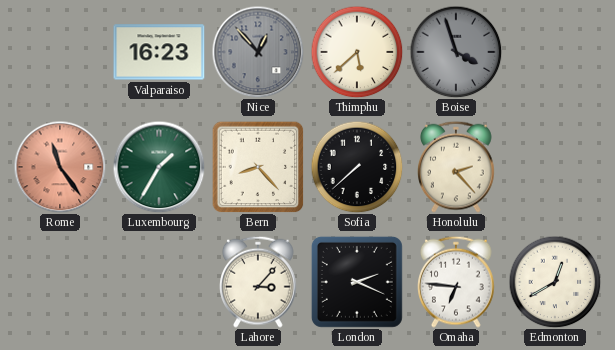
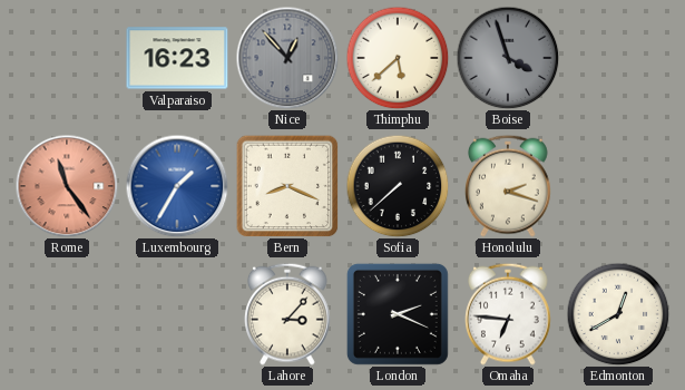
Luxembourg dial: green -> blue (177, 186)
Bern: 8:23 -> 8:19 (287, 186)
Honolulu: 2:23 -> 2:18 (509, 186)
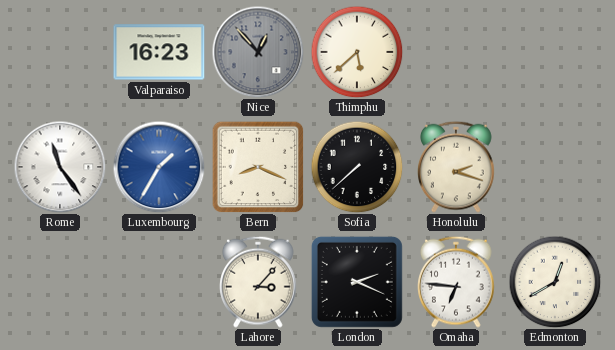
Boise: 3:57 -> none (508, 58)
Rome dial: salmon -> white (60, 167)
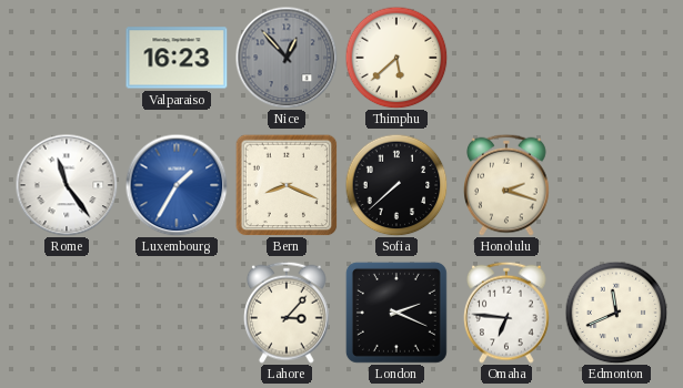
Edmonton: 12:40 -> 11:41 (616, 313)
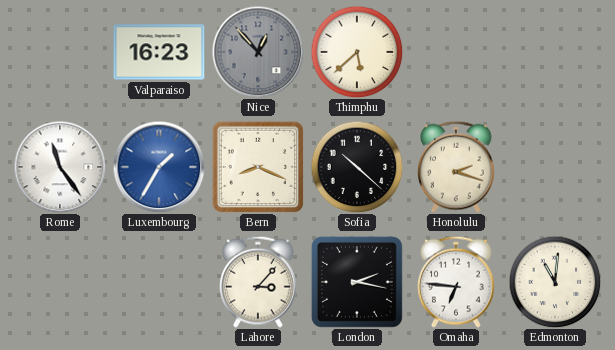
Sofia: 7:38 -> 10:22 (357, 167)
London: 2:19 -> 2:17 (357, 282)
Edmonton: 11:41 -> 11:01 (555, 282)
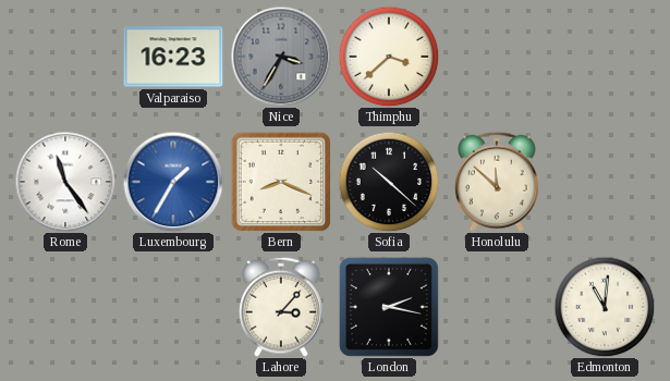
Nice: 12:53 -> 3:35 (281, 57)
Thimphu: 5:38 -> 3:38 (389, 57)
Honolulu: 2:18 -> 11:52 (498, 182)
Omaha: 6:46 -> none (457, 282)
